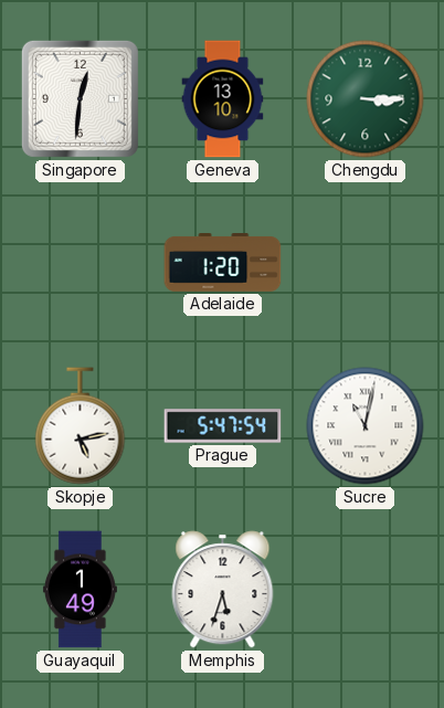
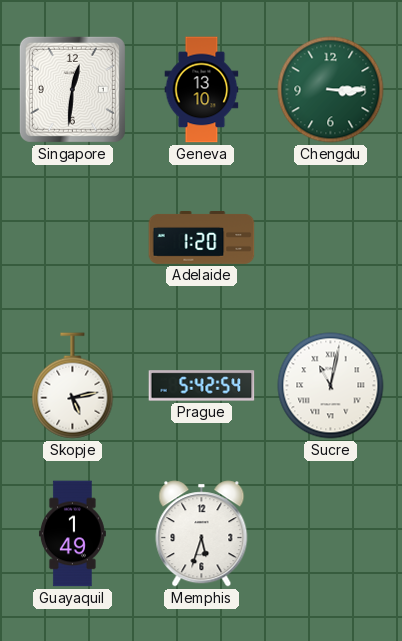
Prague: 5:47 -> 5:42 (202, 386)
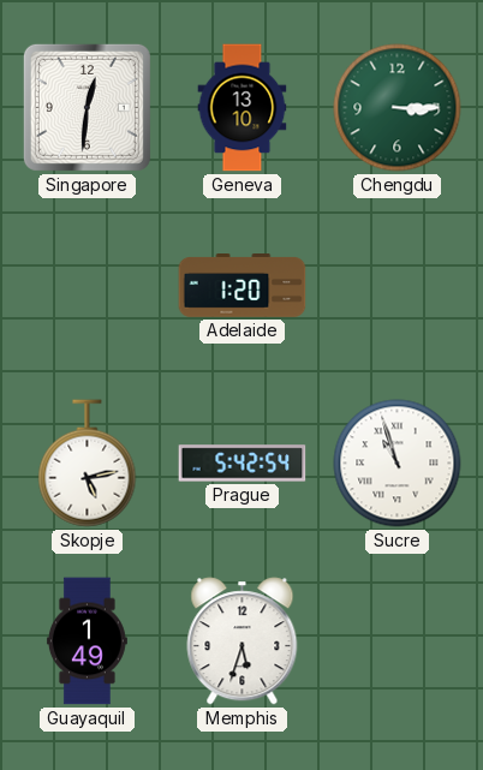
Sucre: 11:02 -> 10:57 (398, 464)
